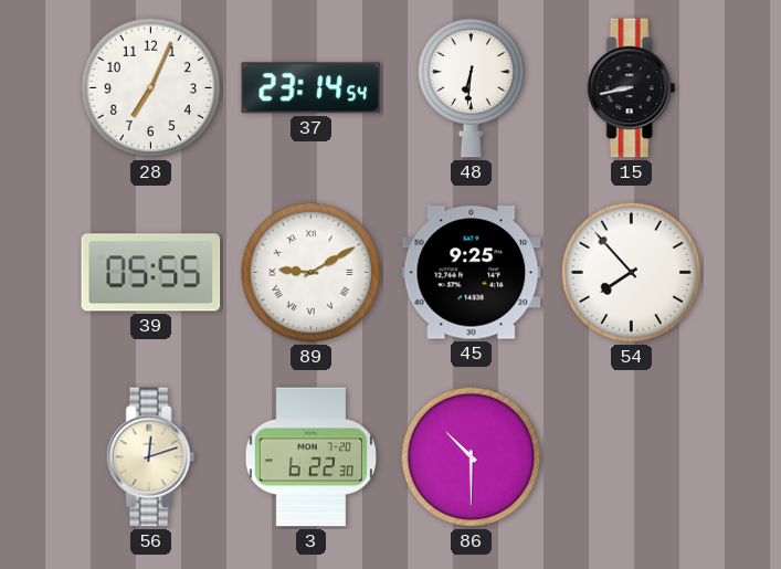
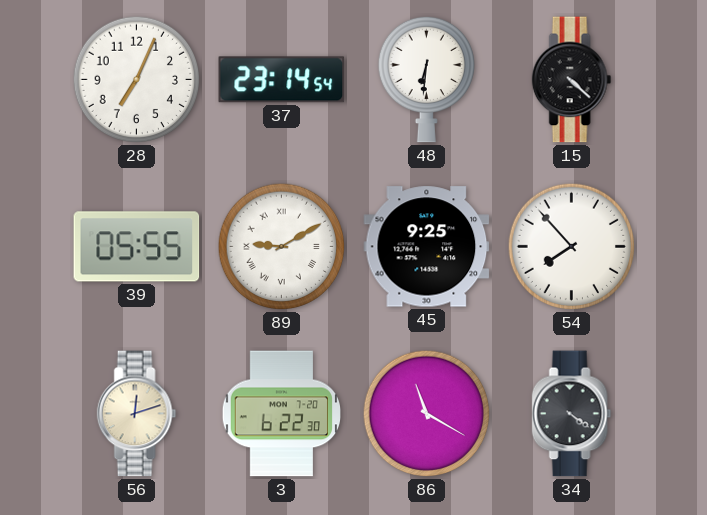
15: 8:43 -> 4:22 (572, 80)
86: 10:30 -> 11:20 (427, 414)
34: none -> 4:21 (572, 414)
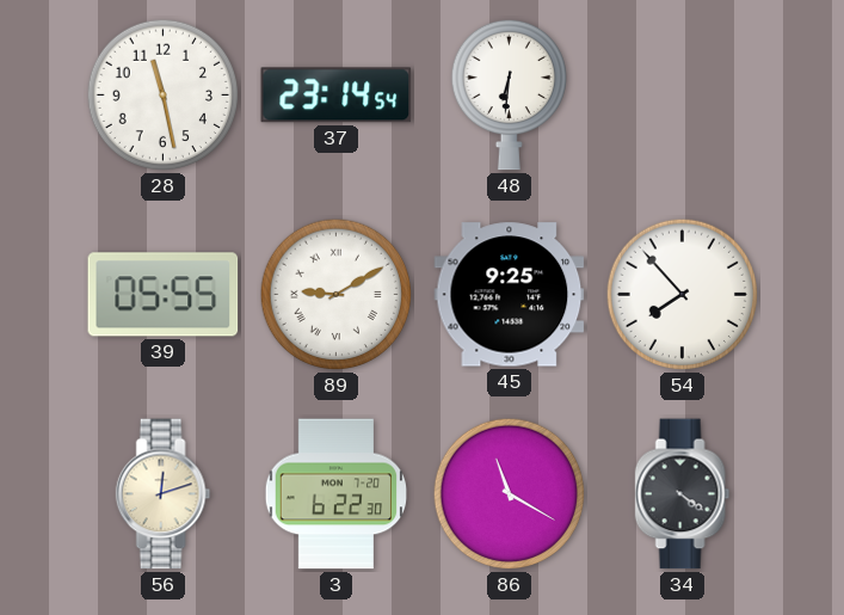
28: 7:04 -> 11:28 (164, 96)
15: 4:22 -> none (572, 80)
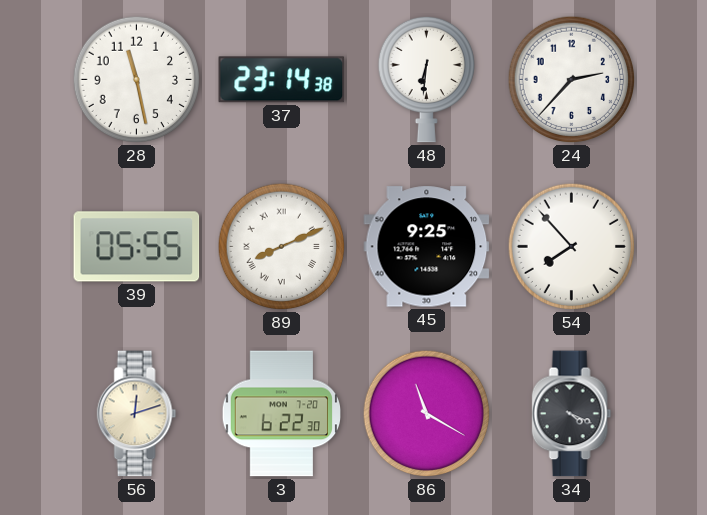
37: 23:14:54 -> 23:14:38 (282, 80)
24: none -> 2:37 (572, 80)
89: 9:10 -> 8:11 (282, 247)
34: 4:21 -> 4:19 (572, 414)
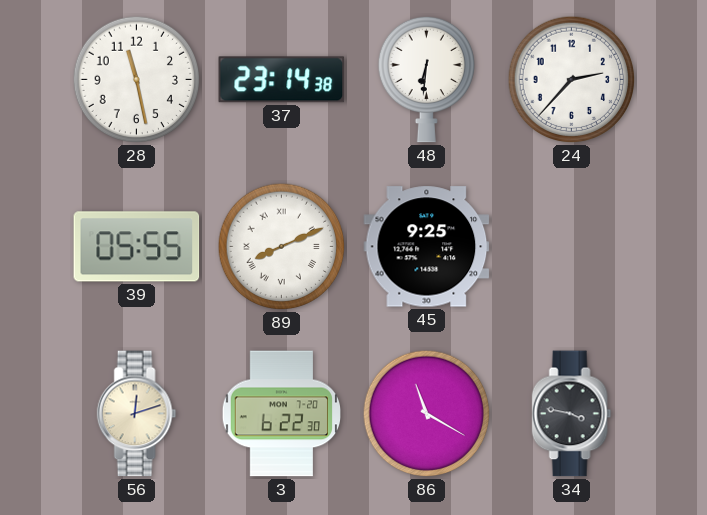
54: 7:53 -> none (572, 247)
34: 4:19 -> 3:47 (572, 414)
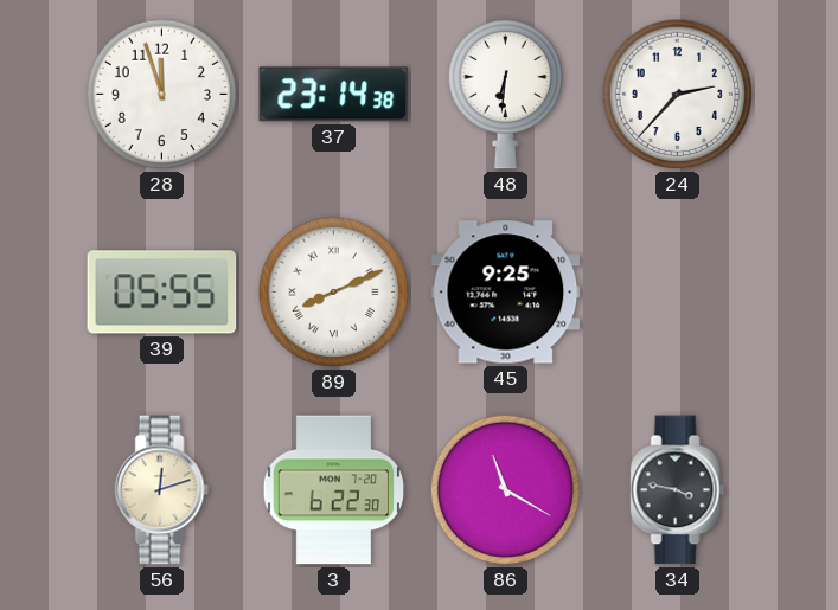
28: 11:28 -> 11:57 (162, 95)
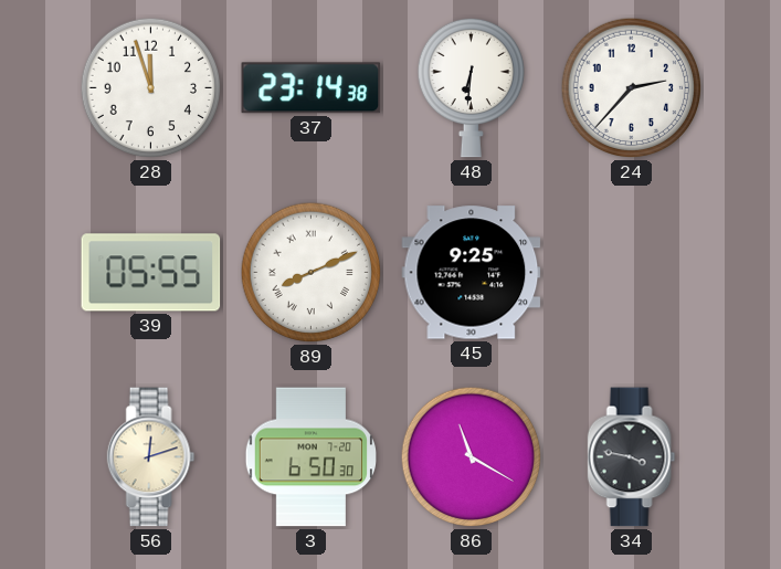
3: 6:22 -> 6:50 (310, 457)
